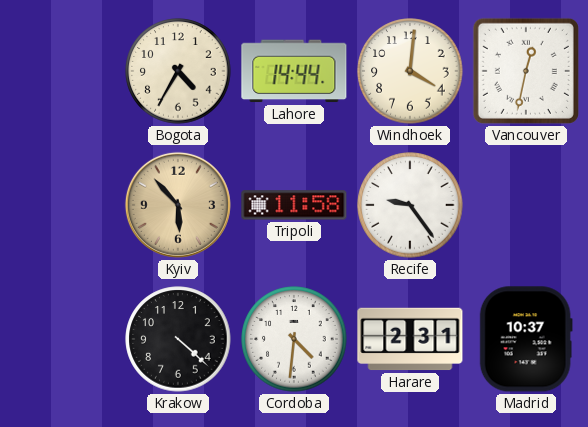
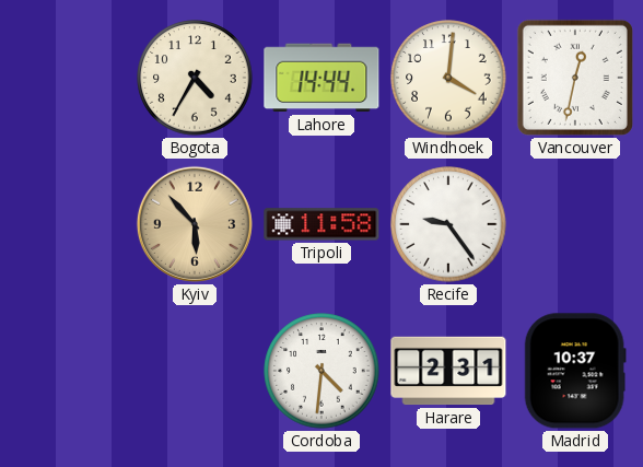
Krakow: 4:22 -> none (178, 339)
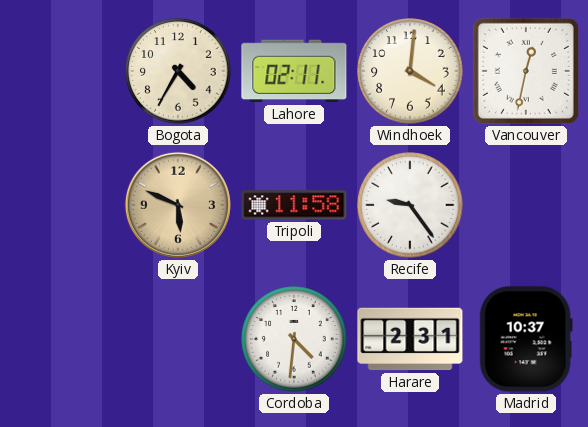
Lahore: 14:44 -> 02:11 (294, 71)
Kyiv: 5:53 -> 5:49 (178, 205)
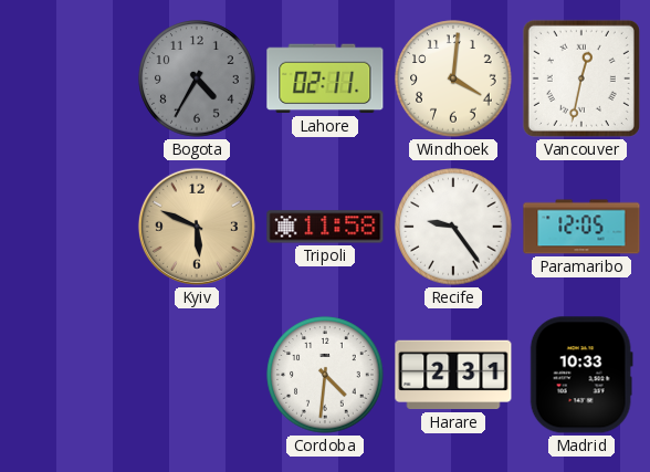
Bogota dial: cream -> grey (197, 78)
Paramaribo: none -> 12:05 (581, 227)
Madrid: 10:37 -> 10:33 (581, 375)
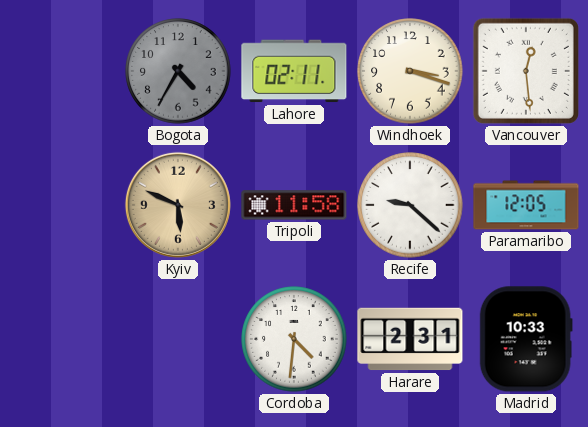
Windhoek: 4:01 -> 3:18 (410, 71)
Vancouver: 12:32 -> 12:29 (526, 71)
Recife: 9:24 -> 9:22 (410, 205)
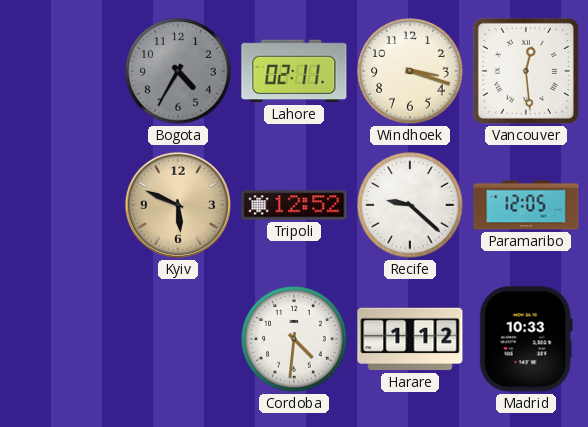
Tripoli: 11:58 -> 12:52 (294, 205)
Harare: 2:31 -> 1:12 (410, 339)
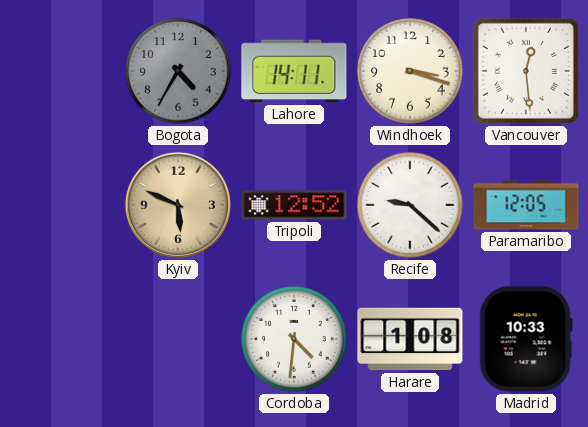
Lahore: 02:11 -> 14:11 (294, 71)
Harare: 1:12 -> 1:08 (410, 339)
